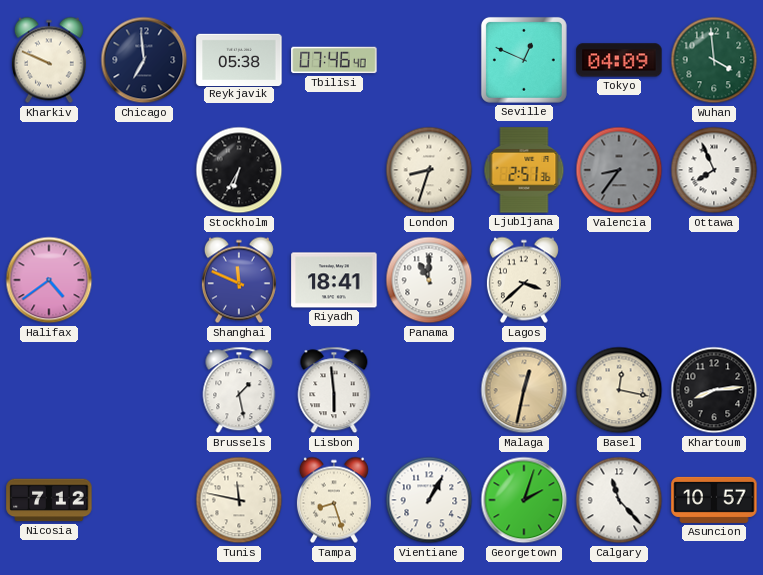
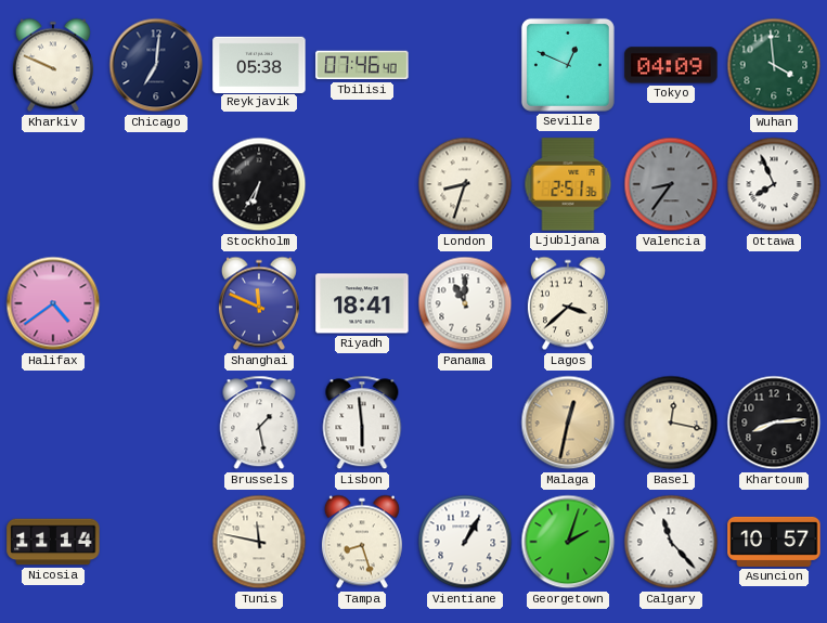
Chicago: 6:59 -> 7:01 (156, 65)
Nicosia: 7:12 -> 11:14 (53, 542)
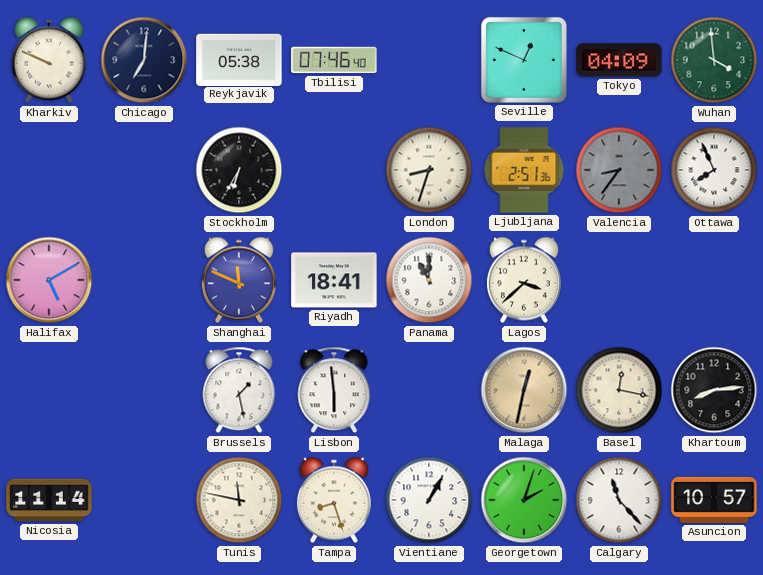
Halifax: 4:39 -> 5:10 (49, 280)
